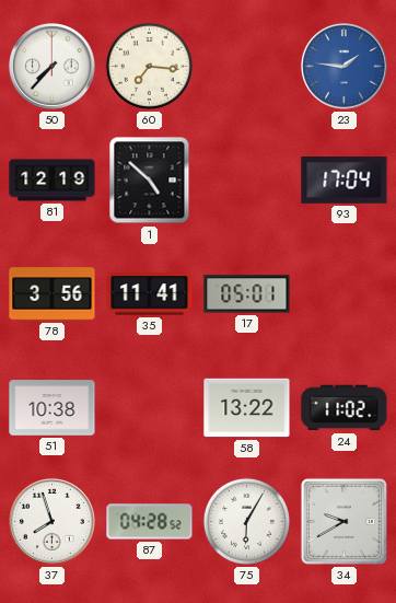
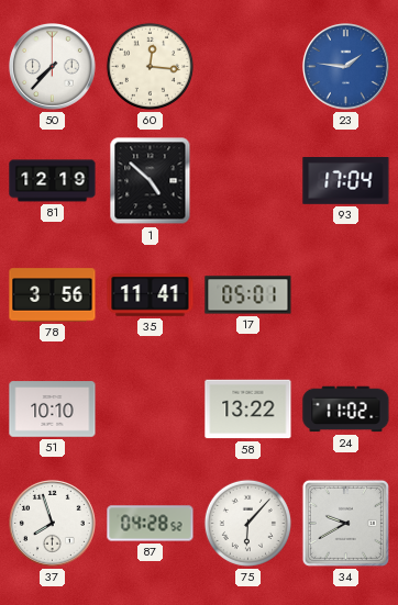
60: 7:16 -> 12:16 (150, 66)
51: 10:38 -> 10:10 (53, 410)
75: 6:05 -> 6:07 (247, 523)
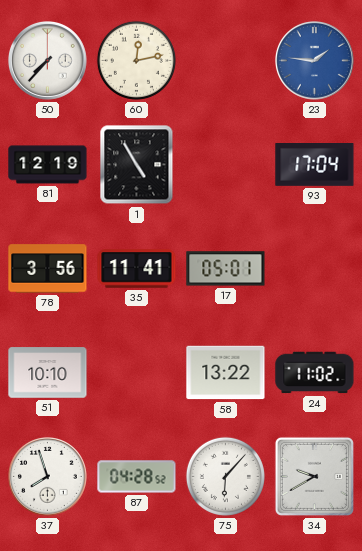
60: 12:16 -> 12:13 (136, 60)
1: 4:52 -> 4:55 (137, 165)
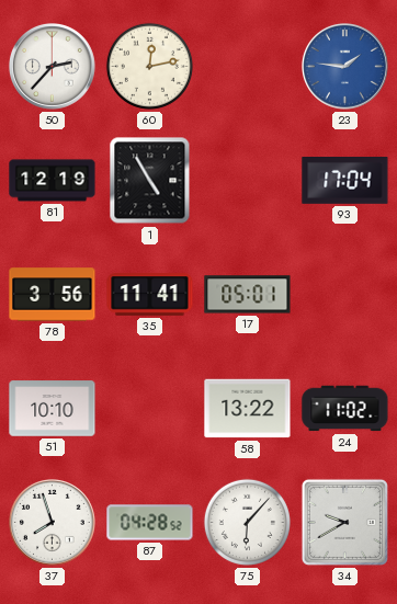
50: 7:37 -> 2:37 (53, 67)
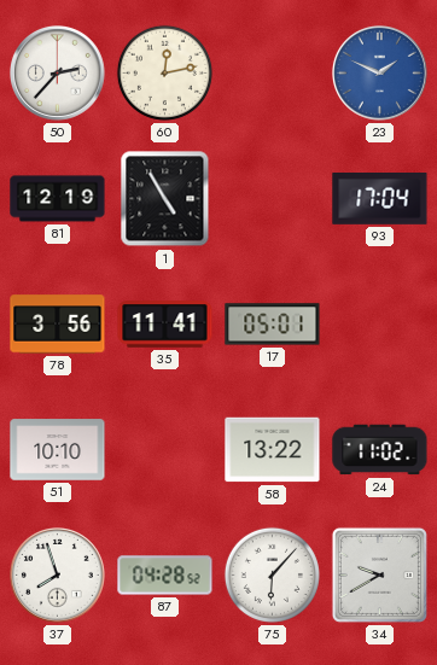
23: 1:46 -> 1:49 (380, 74)
